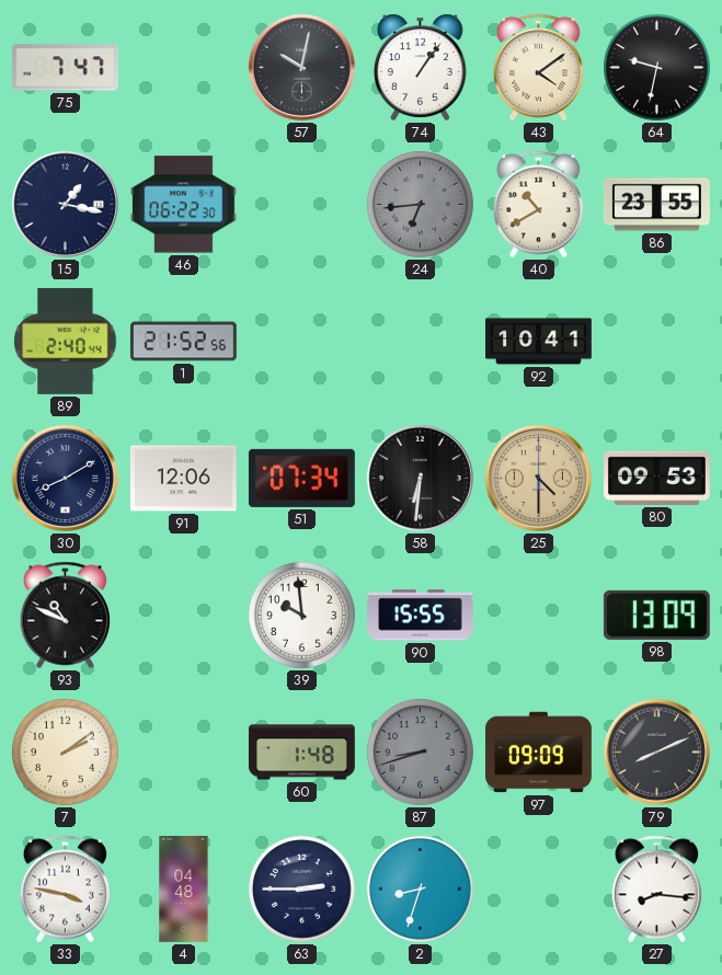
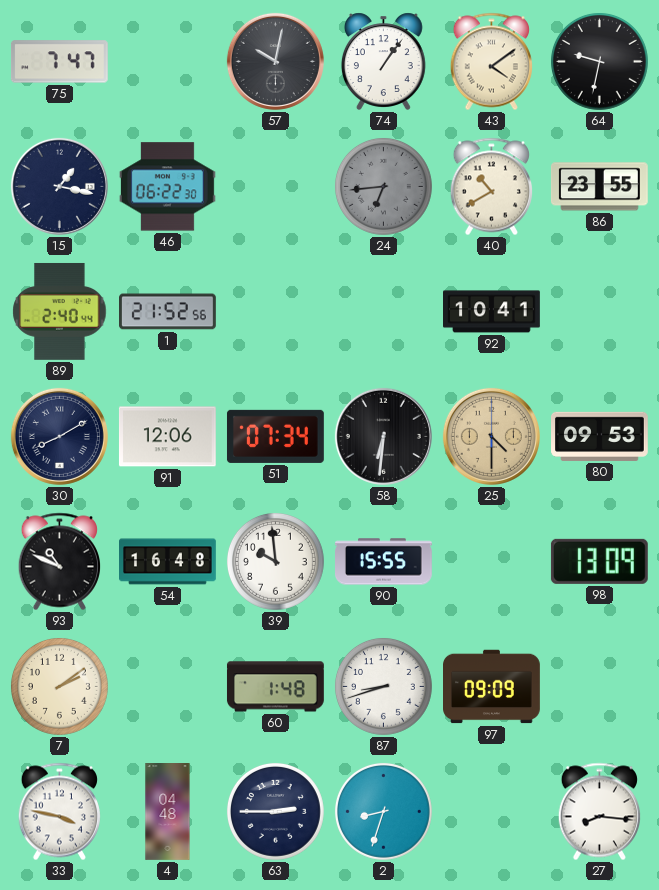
54: none -> 16:48 (168, 562)
87 dial: grey -> white (383, 686)
79: 8:11 -> none (656, 752)
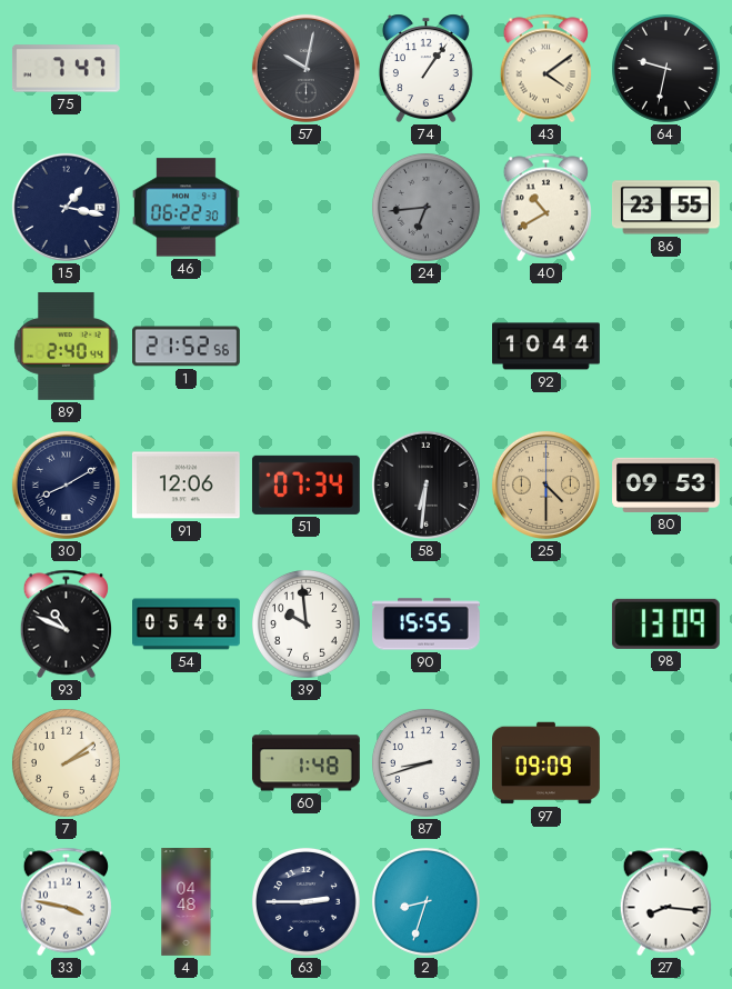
92: 10:41 -> 10:44 (547, 347)
54: 16:48 -> 05:48 (187, 625)
